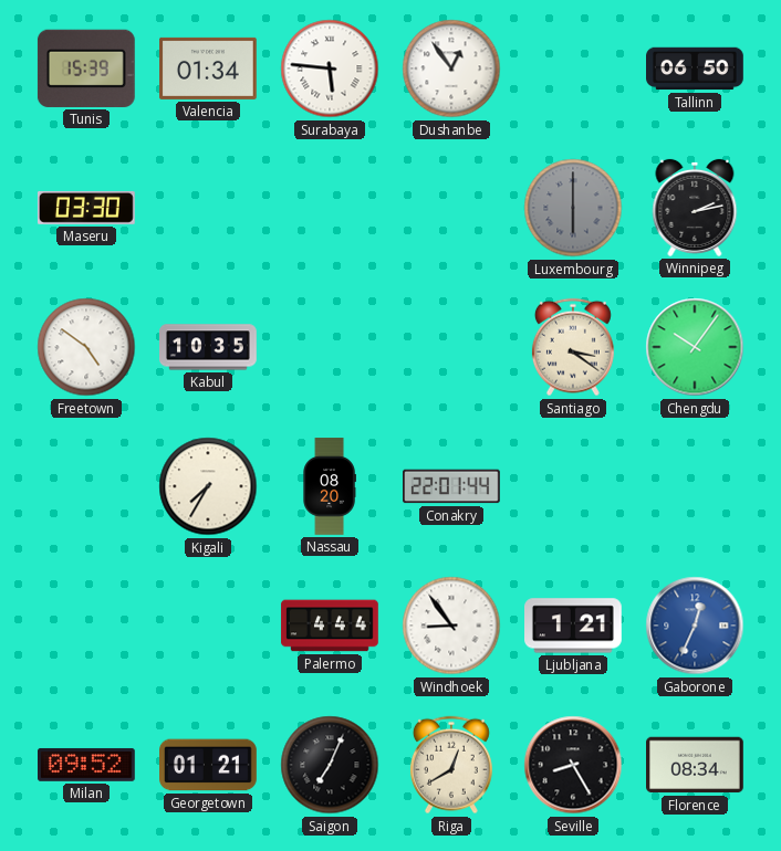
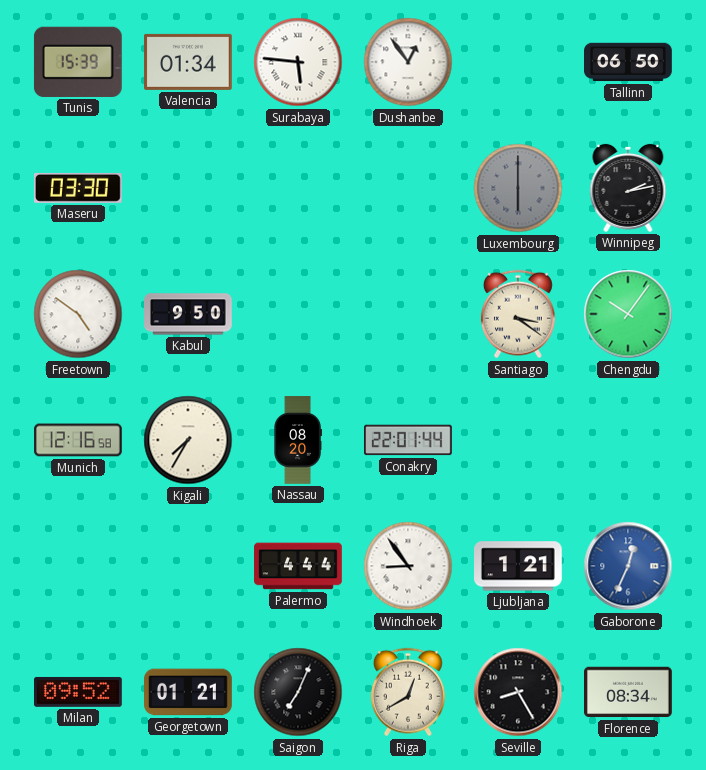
Kabul: 10:35 -> 9:50 (188, 314)
Munich: none -> 12:16 (78, 440)
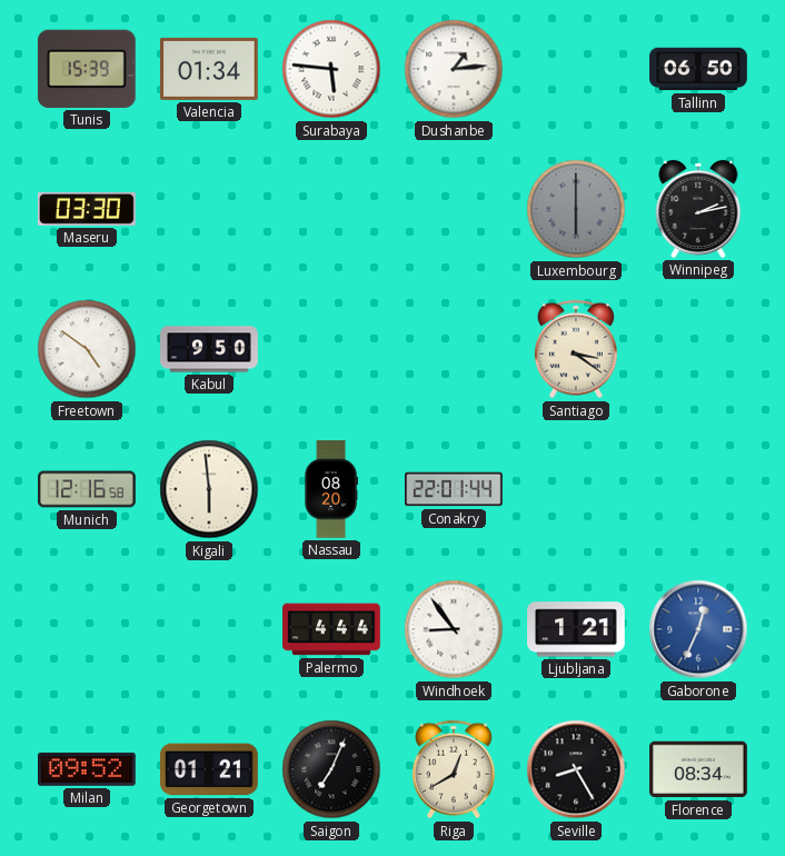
Dushanbe: 12:54 -> 1:14 (454, 69)
Chengdu: 10:06 -> none (628, 314)
Kigali: 7:35 -> 5:59 (209, 489)
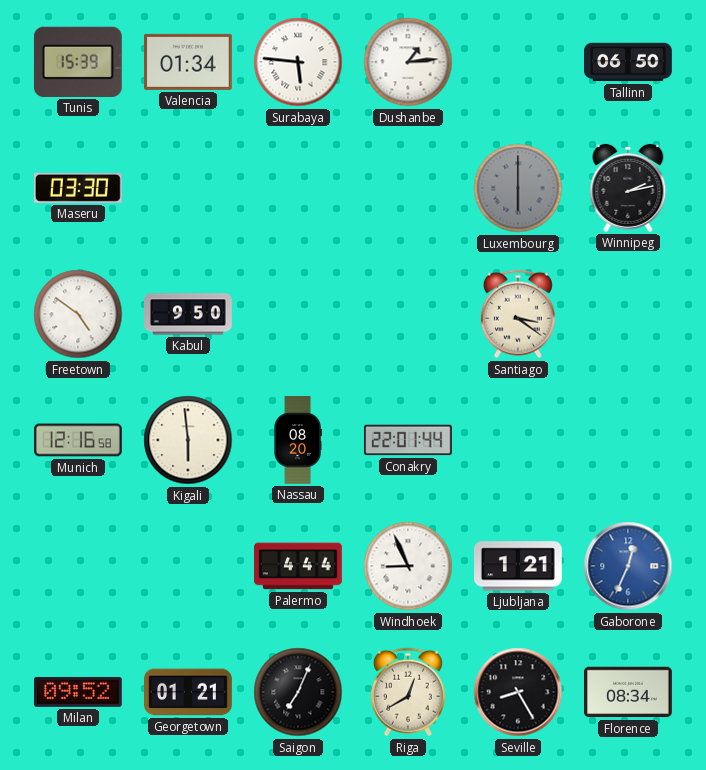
Windhoek: 8:54 -> 8:56 (408, 566)
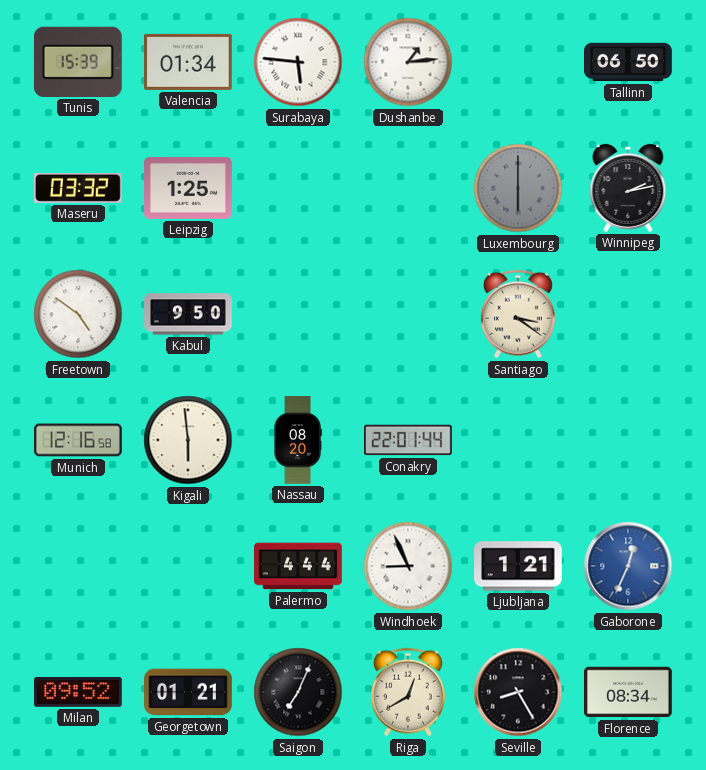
Maseru: 03:30 -> 03:32 (78, 188)
Leipzig: none -> 1:25 (189, 188)
